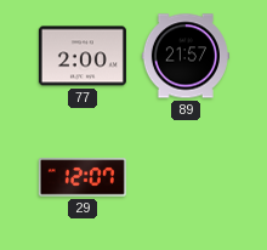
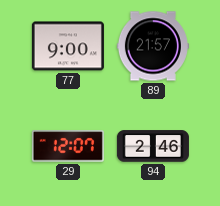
77: 2:00 -> 9:00 (68, 46)
94: none -> 2:46 (153, 146)
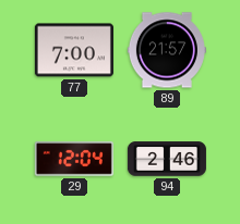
77: 9:00 -> 7:00 (74, 50)
29: 12:07 -> 12:04 (74, 159)
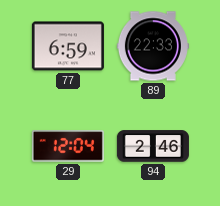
77: 7:00 -> 6:59 (68, 46)
89: 21:57 -> 22:33 (153, 46)
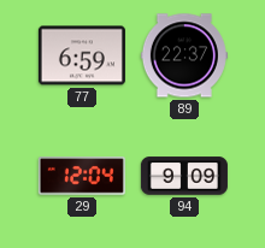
89: 22:33 -> 22:37 (184, 55)
94: 2:46 -> 9:09 (184, 176)
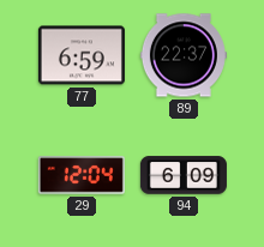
94: 9:09 -> 6:09 (184, 175)
